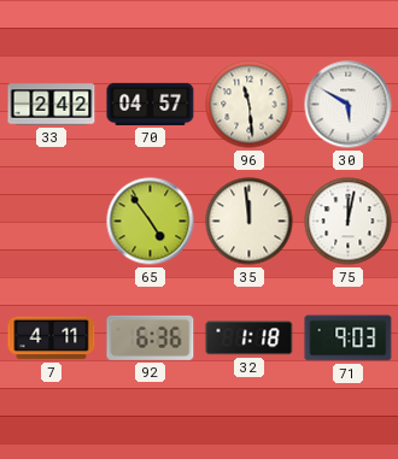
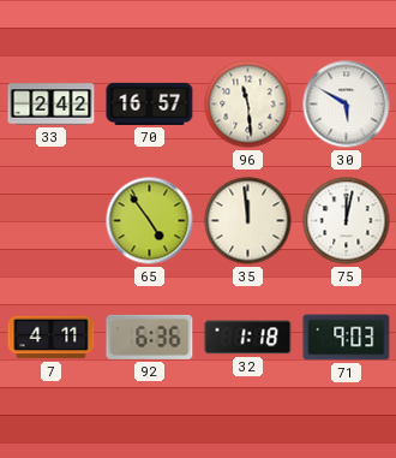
70: 04:57 -> 16:57 (150, 103)
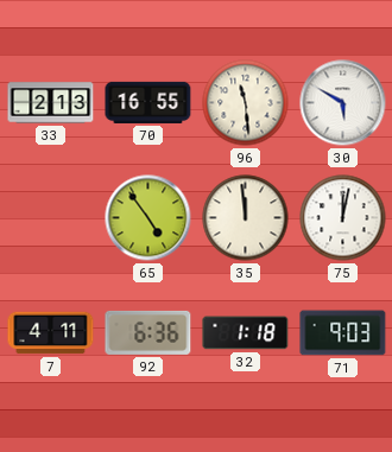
33: 2:42 -> 2:13 (51, 103)
70: 16:57 -> 16:55 (148, 102)
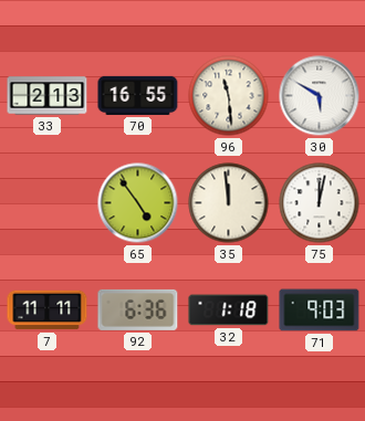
7: 4:11 -> 11:11 (48, 311)
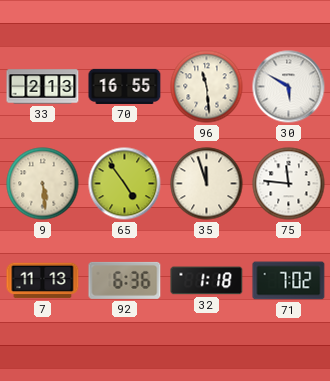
9: none -> 5:29 (43, 184)
35: 11:59 -> 11:57 (207, 184)
75: 12:02 -> 11:46 (289, 184)
7: 11:11 -> 11:13 (43, 281)
71: 9:03 -> 7:02 (289, 281)
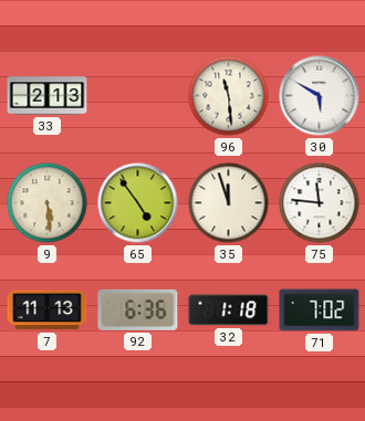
70: 16:55 -> none (125, 86)
